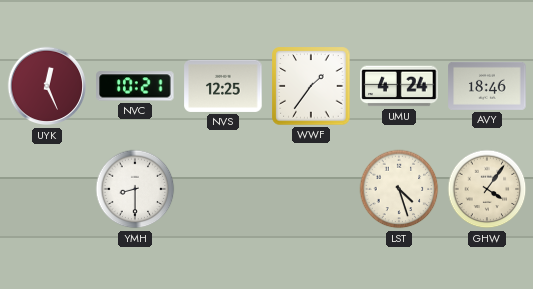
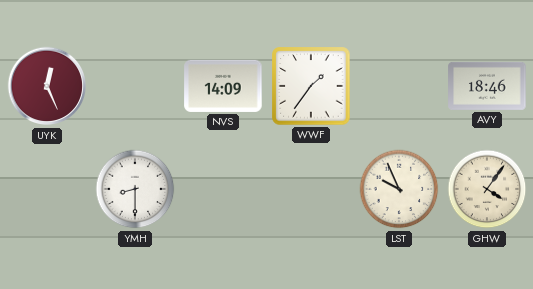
NVC: 10:21 -> none (135, 86)
NVS: 12:25 -> 14:09 (223, 86)
UMU: 4:24 -> none (399, 86)
LST: 4:27 -> 9:56 (399, 189)
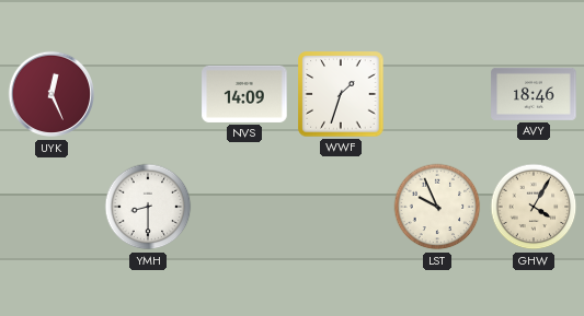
WWF: 1:36 -> 1:33 (341, 94)
GHW: 4:06 -> 4:05 (534, 207)
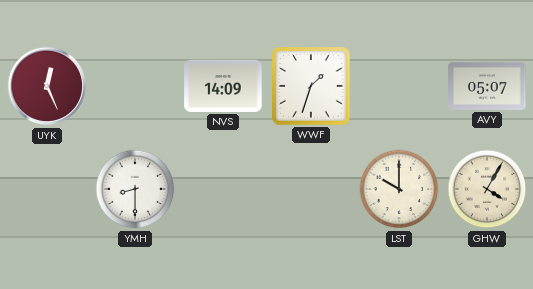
AVY: 18:46 -> 05:07 (487, 86)
LST: 9:56 -> 10:00 (399, 189)
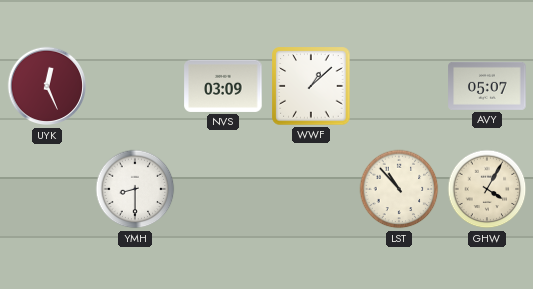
NVS: 14:09 -> 03:09 (223, 86)
WWF: 1:33 -> 1:08 (311, 86)
LST: 10:00 -> 10:53 (399, 189)
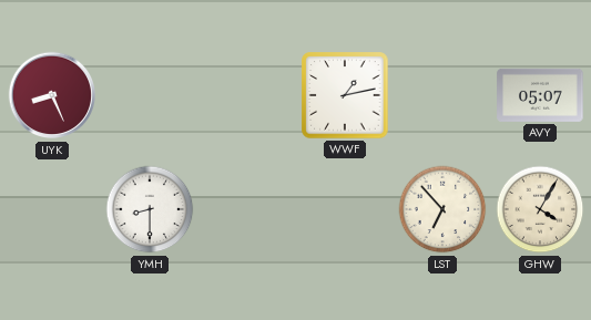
UYK: 12:26 -> 8:26 (52, 95)
NVS: 03:09 -> none (223, 86)
WWF: 1:08 -> 1:13 (345, 95)
LST: 10:53 -> 6:53 (442, 209)
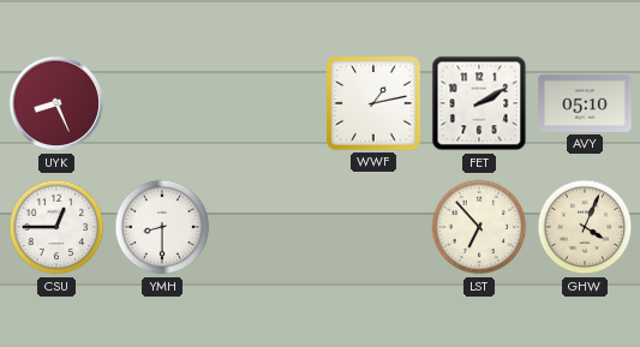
FET: none -> 2:10 (479, 103)
AVY: 05:07 -> 05:10 (585, 103)
CSU: none -> 12:45 (56, 227)
GHW: 4:05 -> 4:04 (585, 227)
